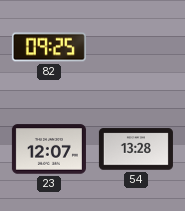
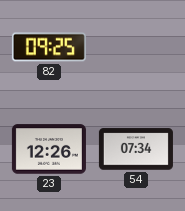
23: 12:07 -> 12:26 (49, 149)
54: 13:28 -> 07:34 (136, 149)
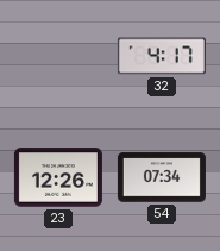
82: 09:25 -> none (49, 47)
32: none -> 4:17 (162, 56)
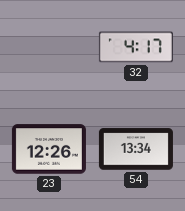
54: 07:34 -> 13:34 (136, 149)
